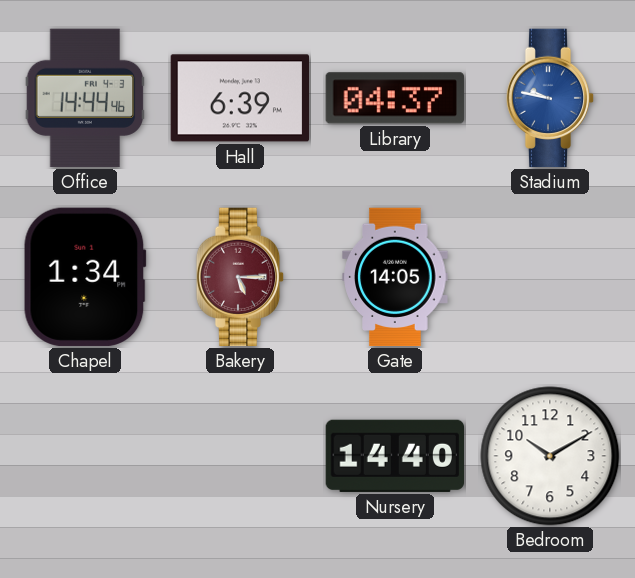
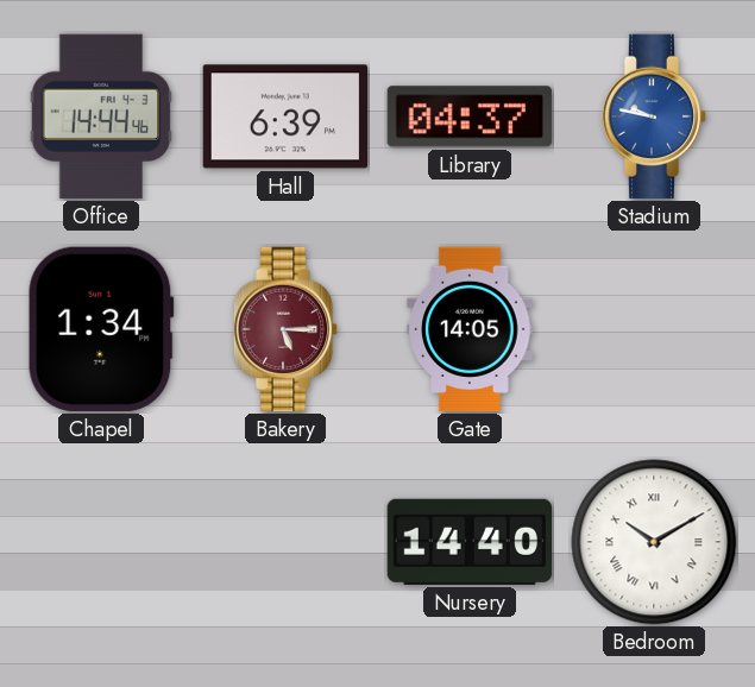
Bedroom numerals: Arabic -> Roman (654, 542)
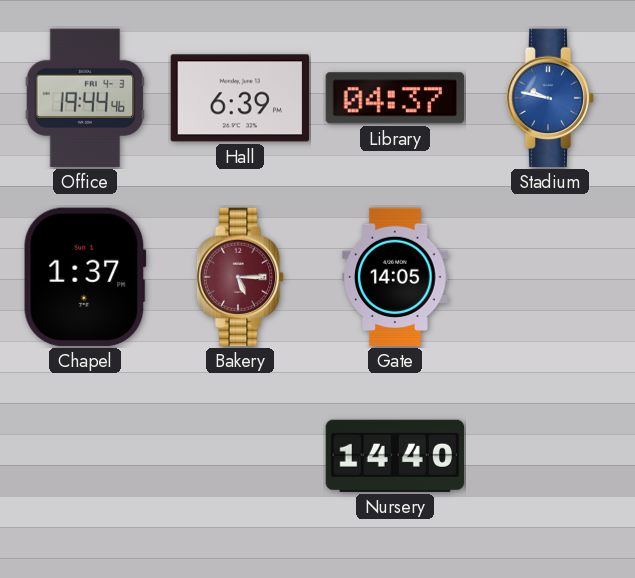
Office: 14:44 -> 19:44 (85, 98)
Chapel: 1:34 -> 1:37 (85, 277)
Bedroom: 10:10 -> none (654, 542)
